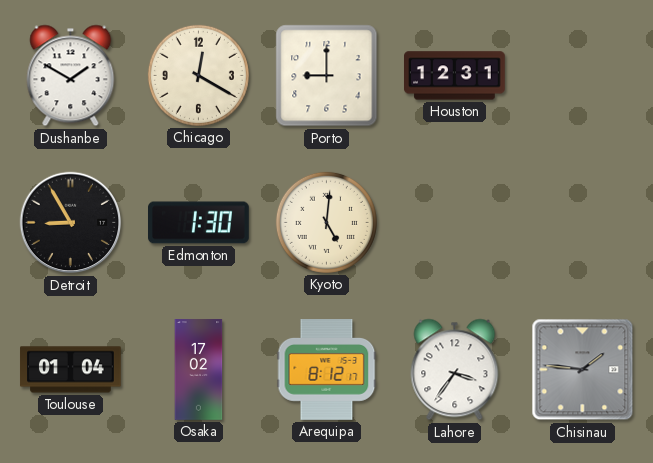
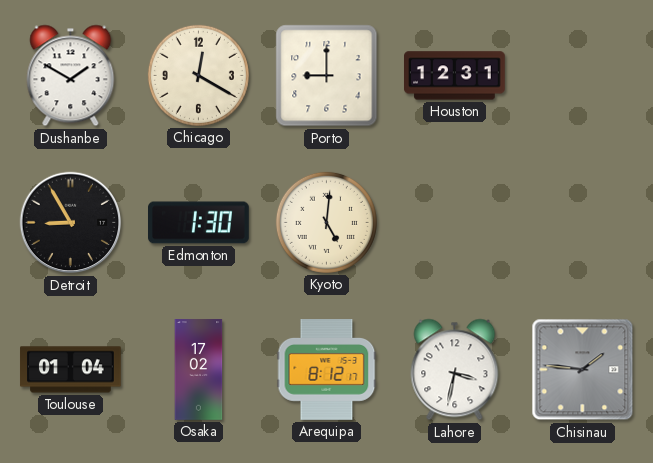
Lahore: 3:36 -> 3:32 (455, 370)
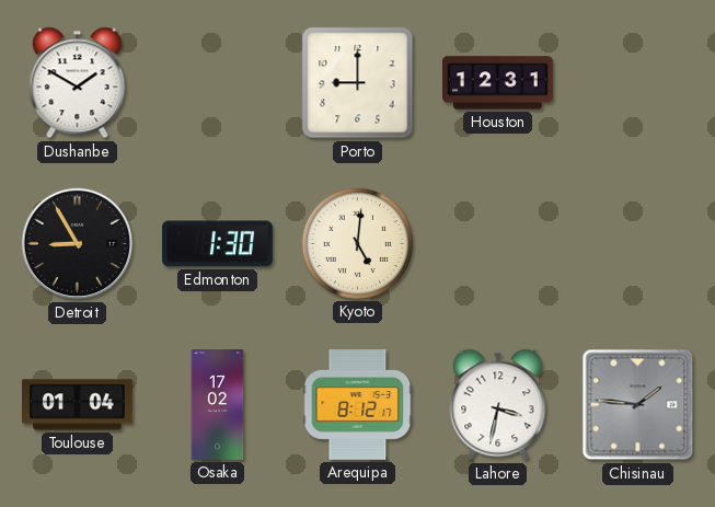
Chicago: 12:20 -> none (198, 75)
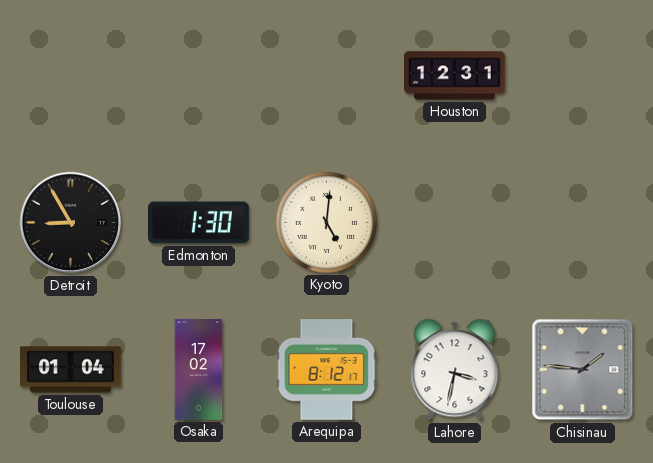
Dushanbe: 1:50 -> none (78, 83)
Porto: 9:00 -> none (358, 83)
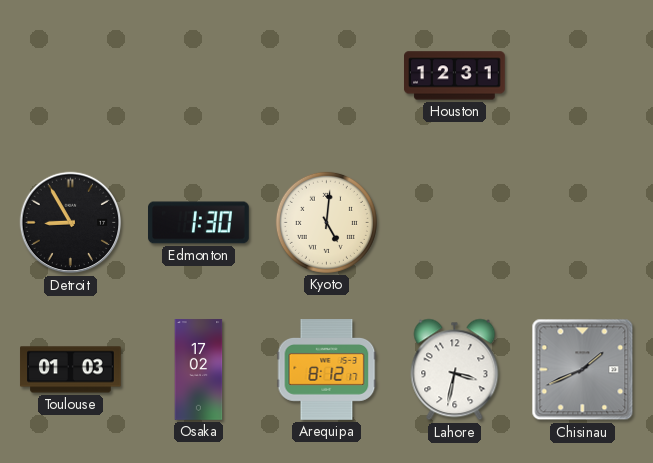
Toulouse: 01:04 -> 01:03 (71, 370)
Chisinau: 1:46 -> 1:41 (583, 370)
